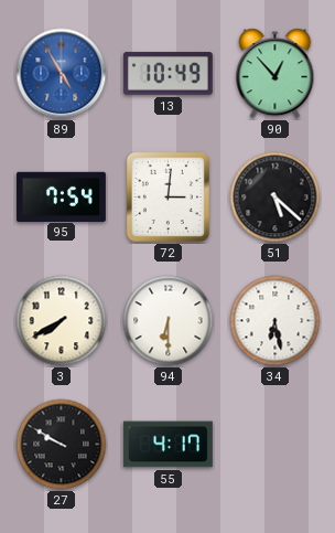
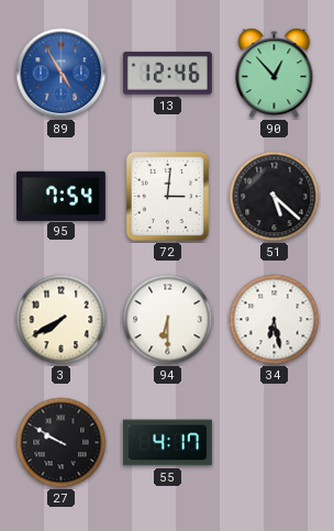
13: 10:49 -> 12:46 (167, 74)
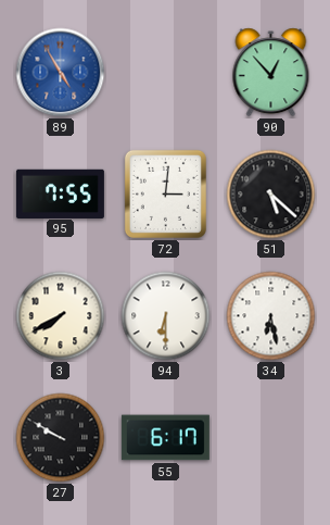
13: 12:46 -> none (167, 74)
95: 7:54 -> 7:55 (60, 193)
55: 4:17 -> 6:17 (165, 438)
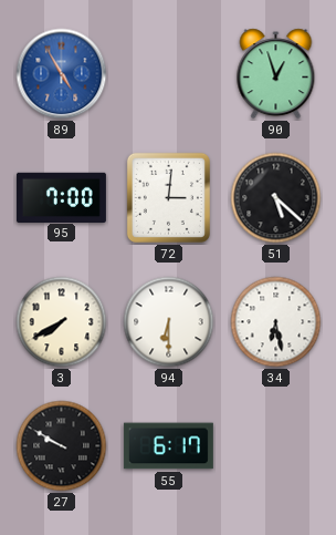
90: 12:53 -> 12:57 (276, 74)
95: 7:55 -> 7:00 (61, 197)
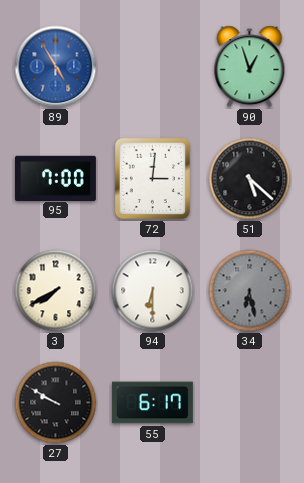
34 dial: white -> grey (250, 291)
